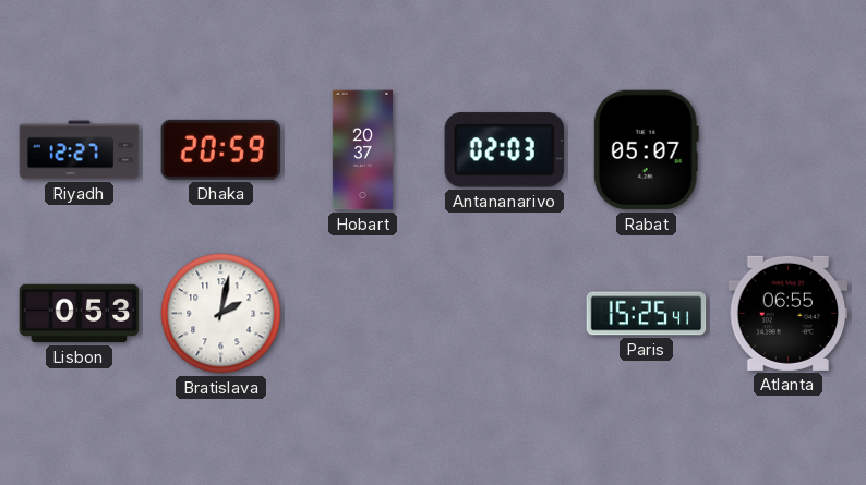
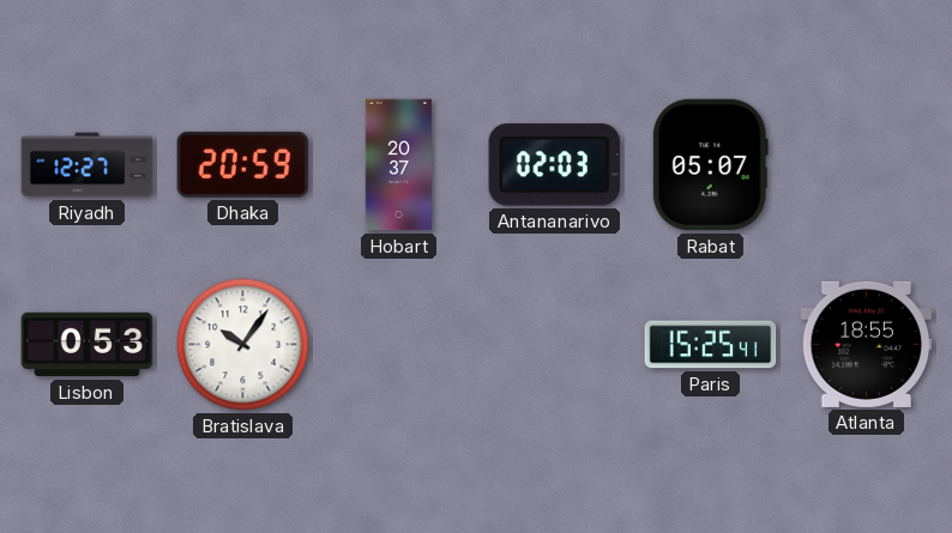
Bratislava: 2:02 -> 10:06 (243, 345)
Atlanta: 06:55 -> 18:55 (867, 344)
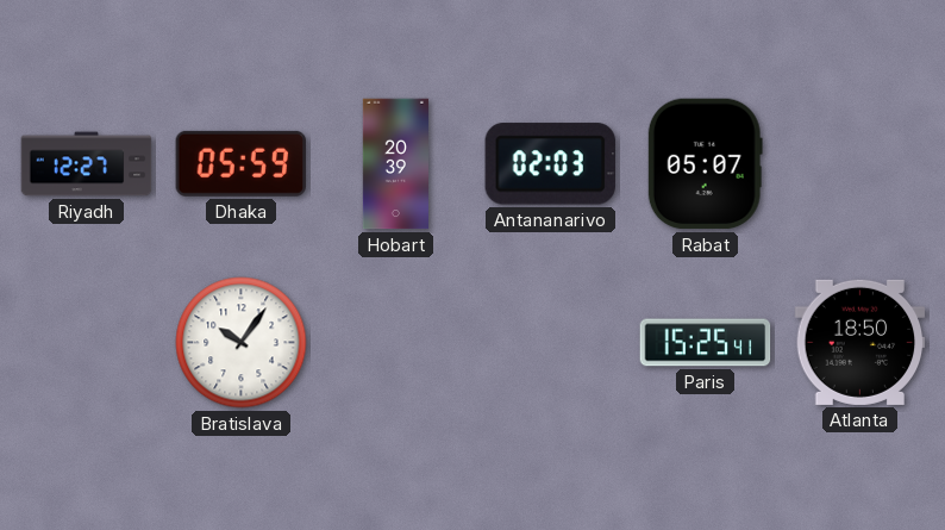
Dhaka: 20:59 -> 05:59 (240, 163)
Hobart: 20:37 -> 20:39 (395, 164)
Lisbon: 0:53 -> none (88, 345)
Atlanta: 18:55 -> 18:50 (860, 342)
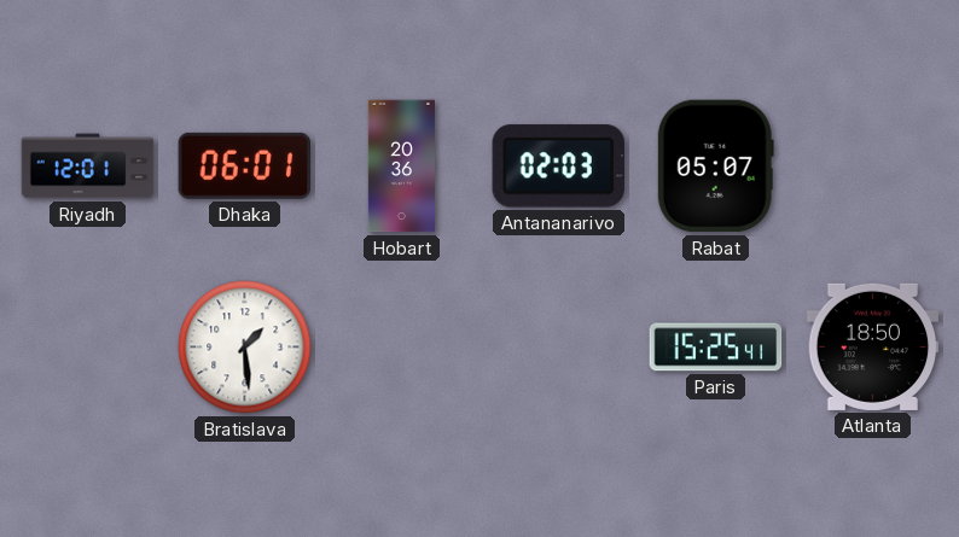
Riyadh: 12:27 -> 12:01 (88, 167)
Dhaka: 05:59 -> 06:01 (244, 165)
Hobart: 20:39 -> 20:36 (401, 167)
Bratislava: 10:06 -> 1:29 (245, 348)
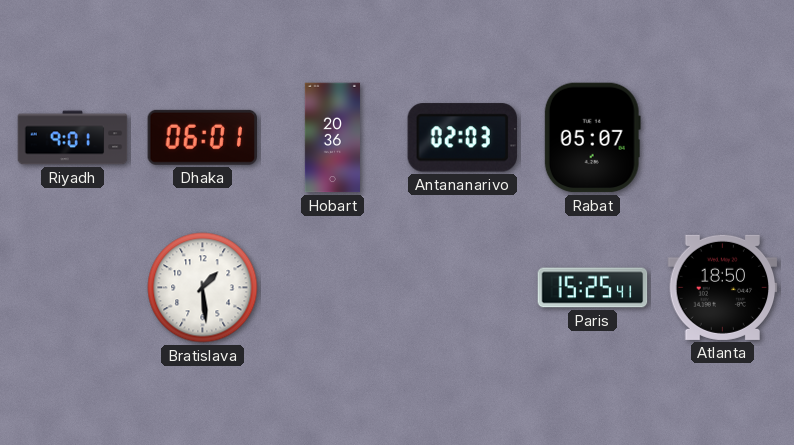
Riyadh: 12:01 -> 9:01 (73, 138)
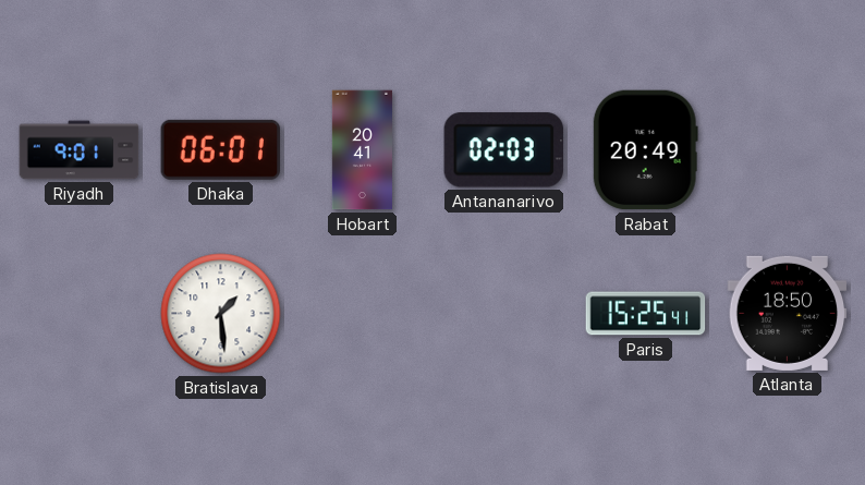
Hobart: 20:36 -> 20:41 (362, 150)
Rabat: 05:07 -> 20:49 (645, 150)
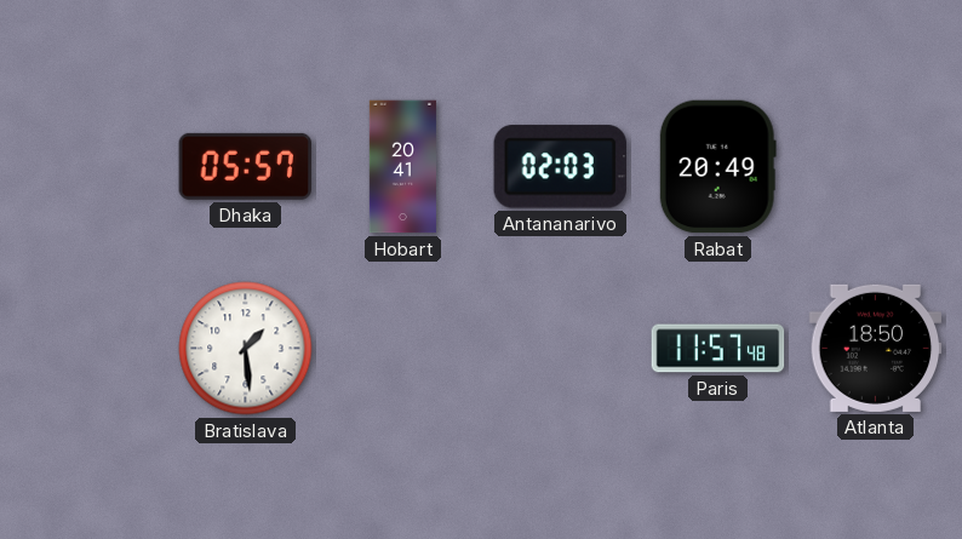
Riyadh: 9:01 -> none (80, 150)
Dhaka: 06:01 -> 05:57 (245, 166)
Paris: 15:25 -> 11:57 (718, 349)
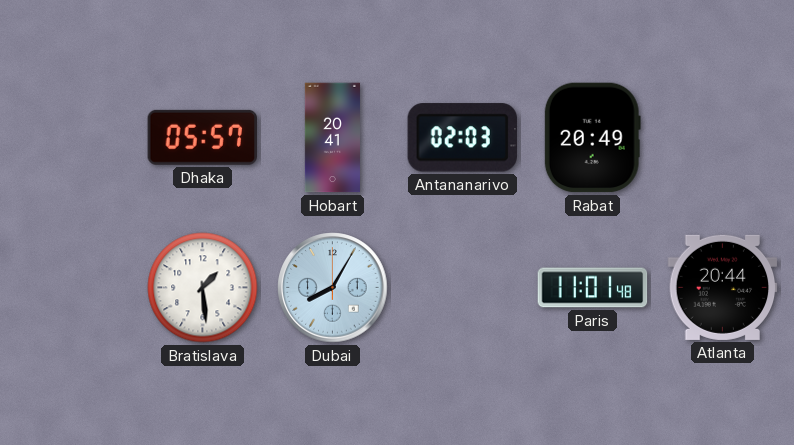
Dubai: none -> 8:05 (333, 288)
Paris: 11:57 -> 11:01 (593, 288)
Atlanta: 18:50 -> 20:44 (723, 287)
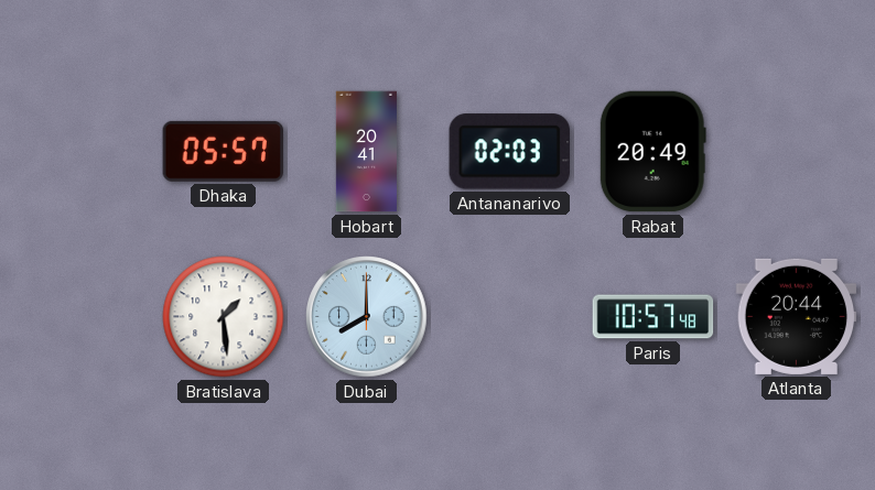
Dubai: 8:05 -> 8:00 (367, 317)
Paris: 11:01 -> 10:57 (653, 317)
